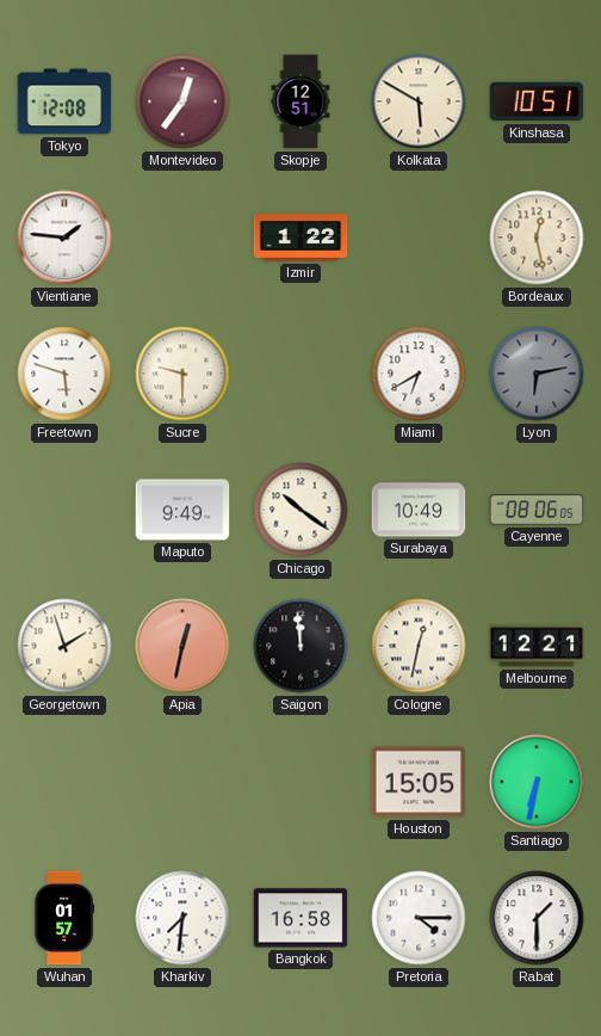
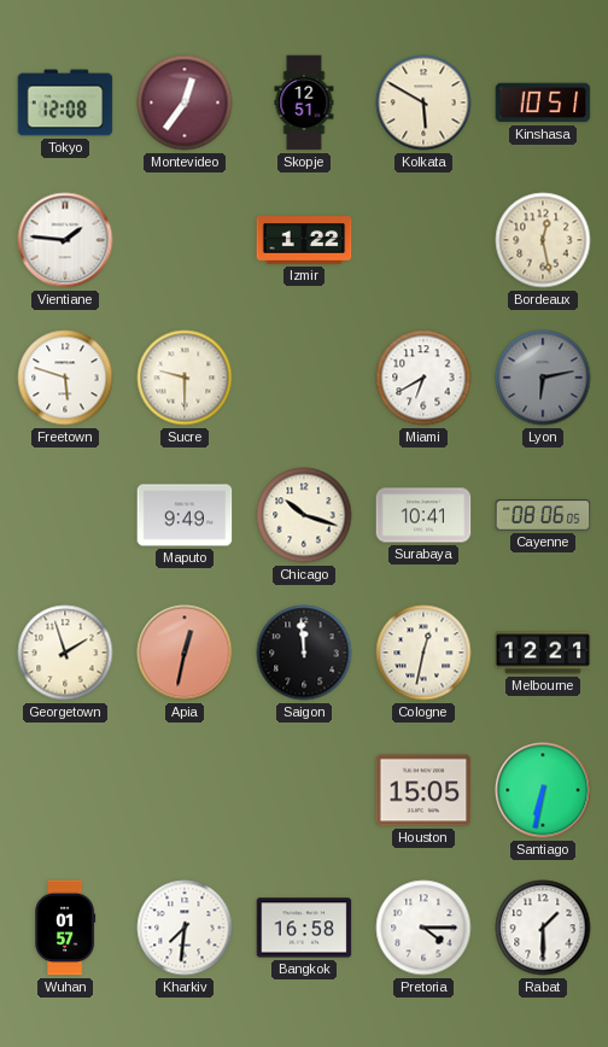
Chicago: 10:21 -> 10:18 (304, 515)
Surabaya: 10:49 -> 10:41 (423, 515)
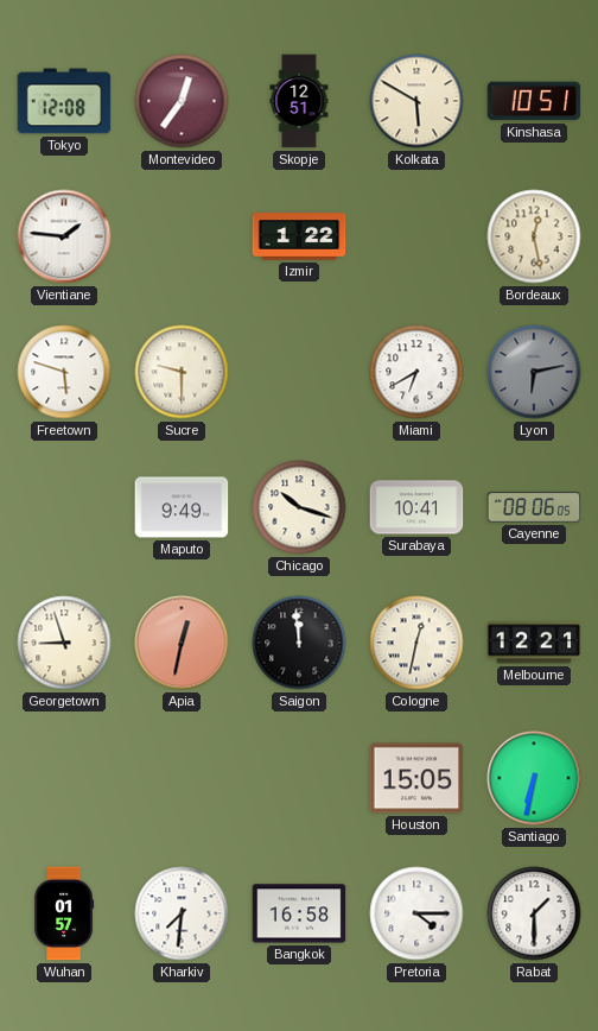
Georgetown: 1:57 -> 8:57 (64, 643)
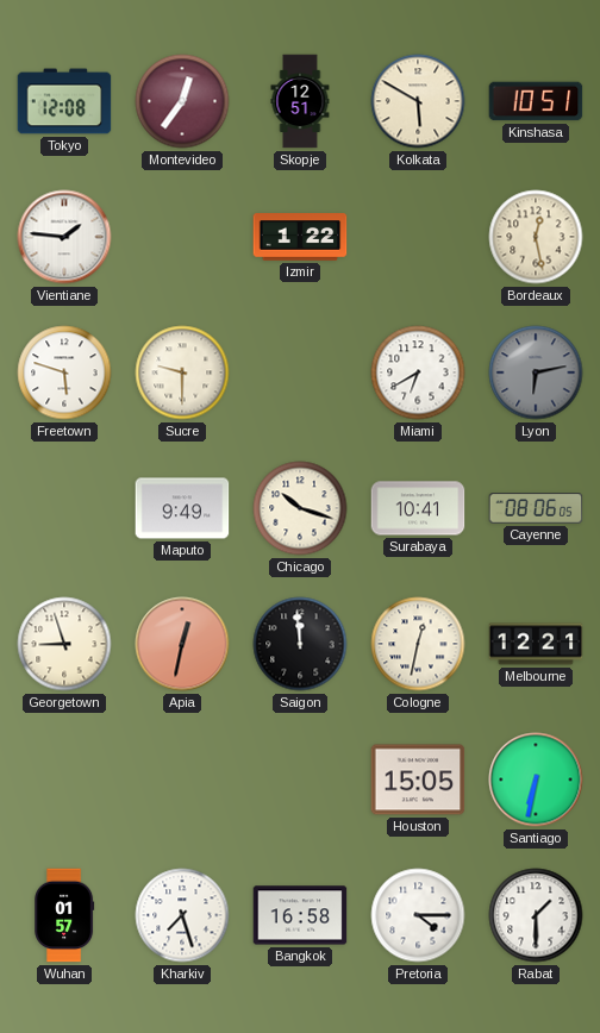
Kharkiv: 7:31 -> 7:27 (182, 915)
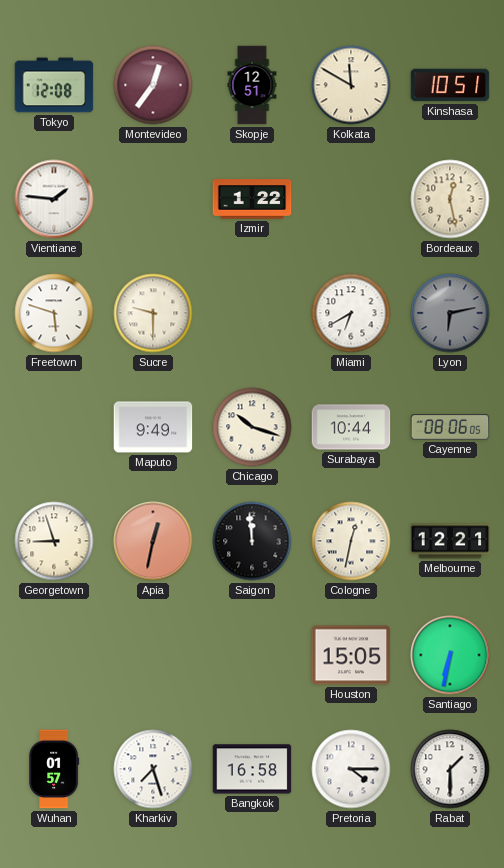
Kolkata: 5:50 -> 11:50 (351, 85)
Surabaya: 10:41 -> 10:44 (351, 427)
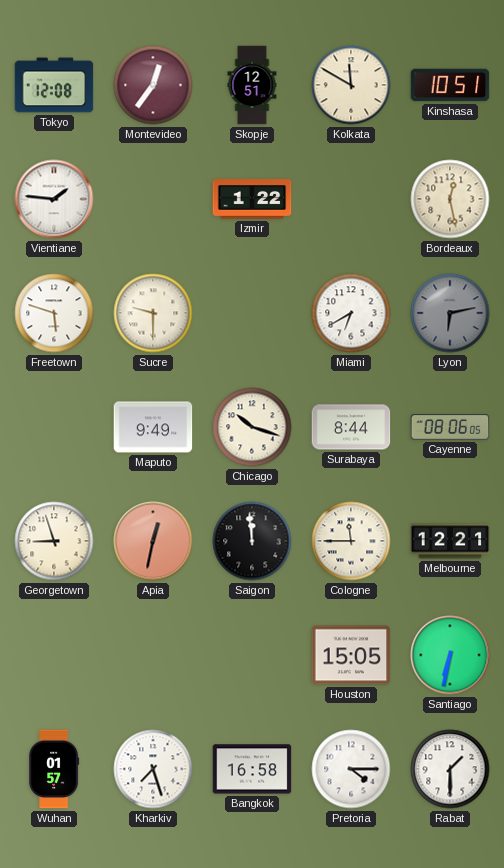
Surabaya: 10:44 -> 8:44 (351, 427)
Cologne: 12:32 -> 11:45 (351, 541)
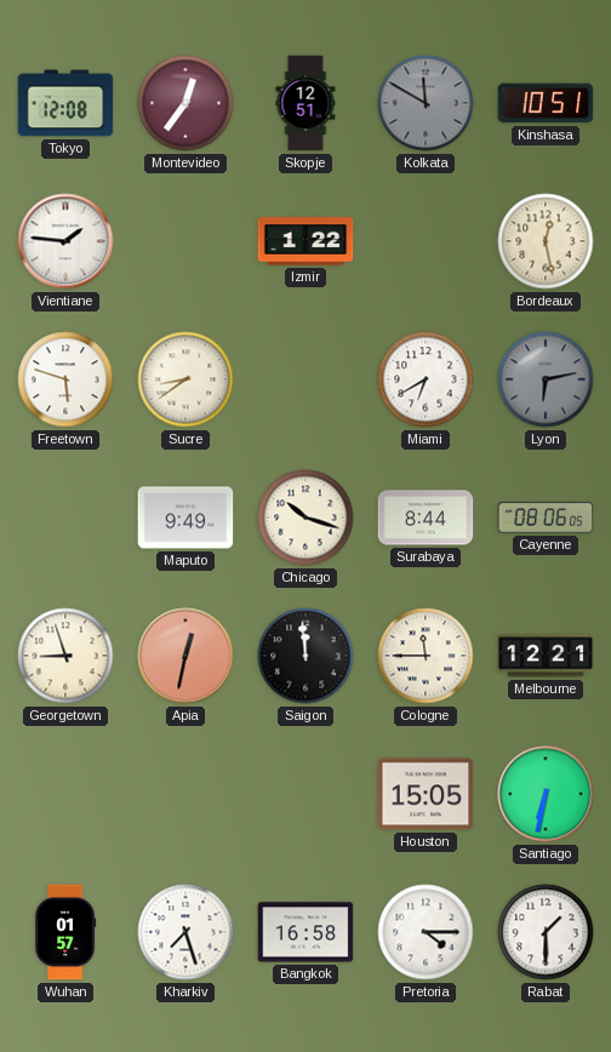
Kolkata dial: cream -> grey (426, 103)
Sucre: 9:30 -> 8:39 (185, 379)
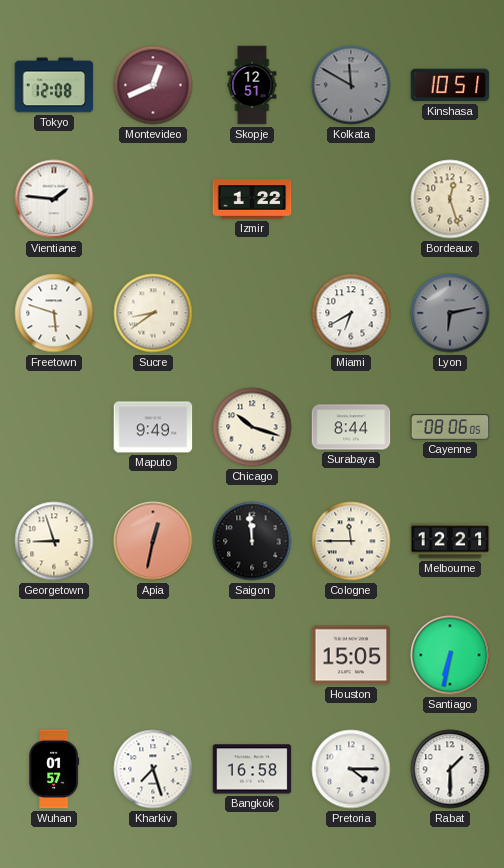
Montevideo: 12:36 -> 12:41 (153, 85)
Bordeaux: 12:28 -> 12:27 (450, 199)
